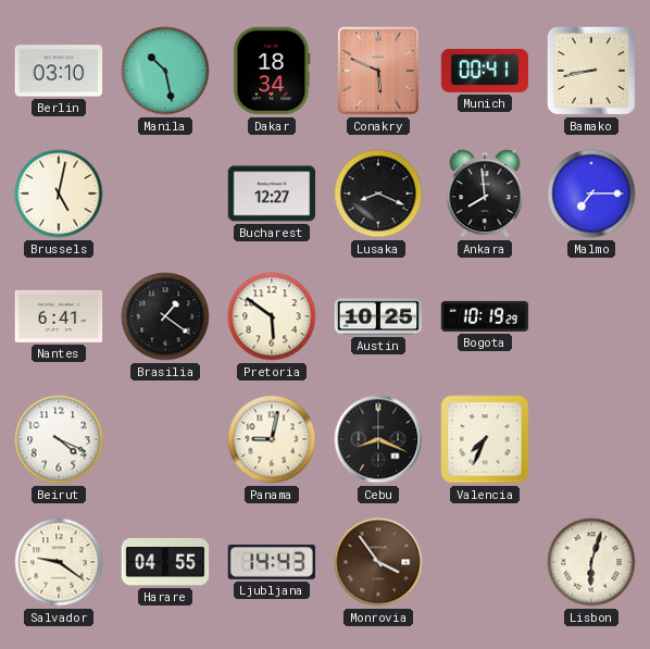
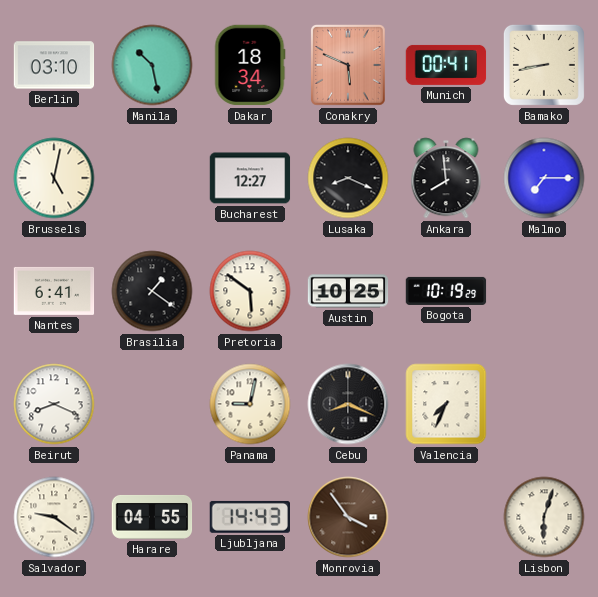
Beirut: 4:19 -> 8:19 (54, 404)
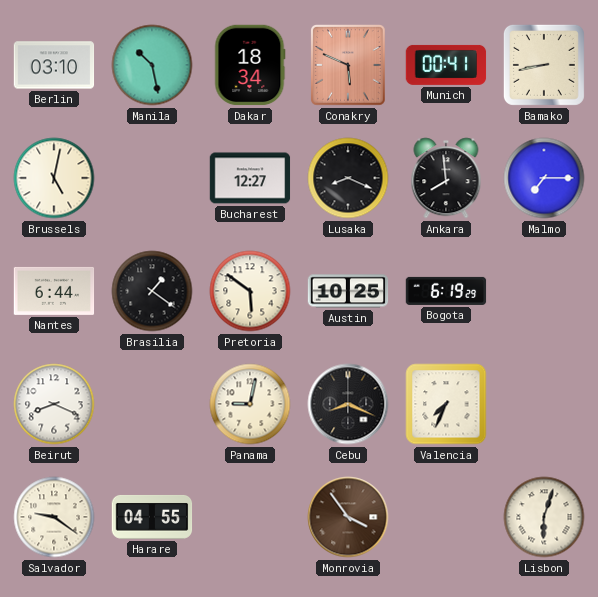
Nantes: 6:41 -> 6:44 (54, 291)
Bogota: 10:19 -> 6:19 (446, 291)
Ljubljana: 14:43 -> none (249, 517)
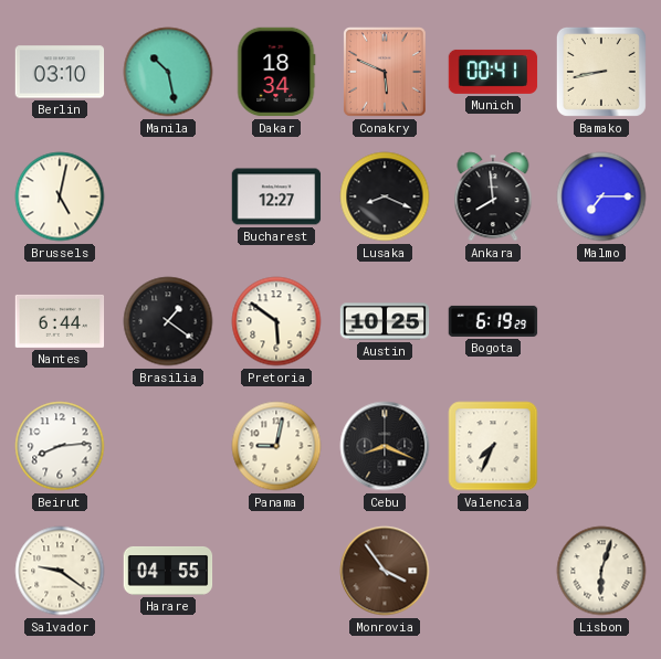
Beirut: 8:19 -> 8:14 (60, 446)
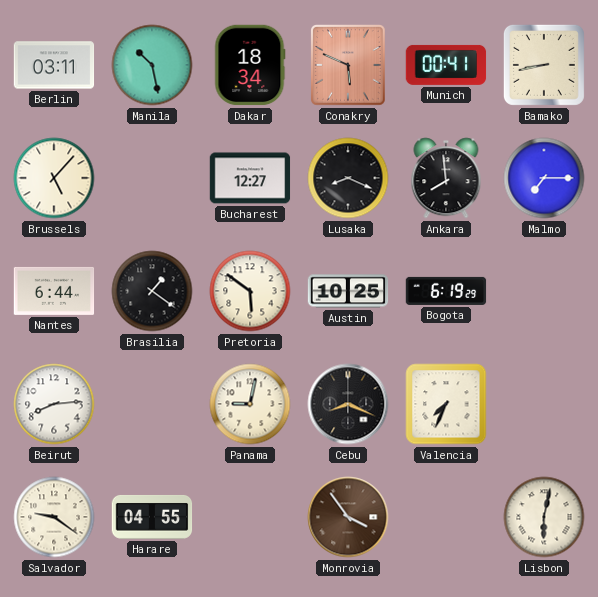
Berlin: 03:10 -> 03:11 (54, 65)
Brussels: 5:02 -> 5:07 (54, 178)
Lisbon: 6:03 -> 6:02 (544, 517)
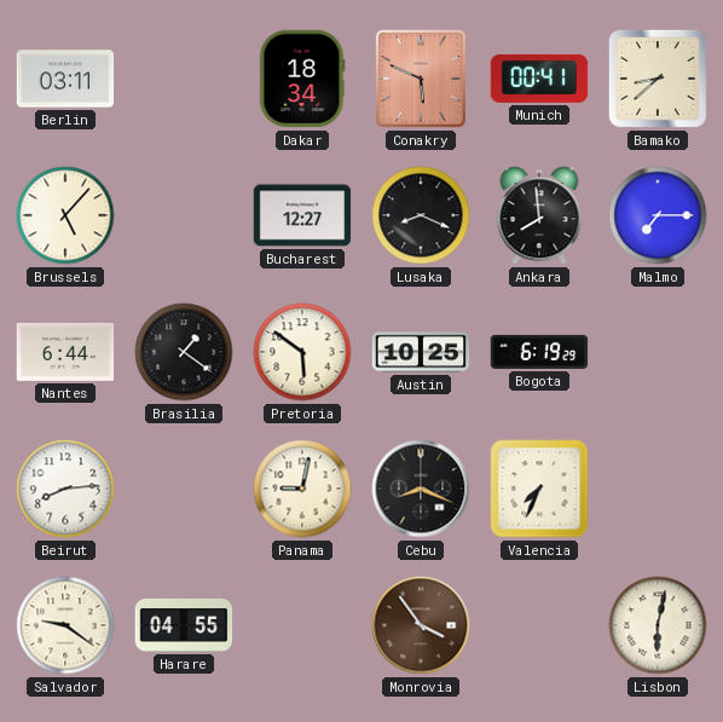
Manila: 10:28 -> none (152, 65)
Bamako: 8:43 -> 8:38 (658, 79)
